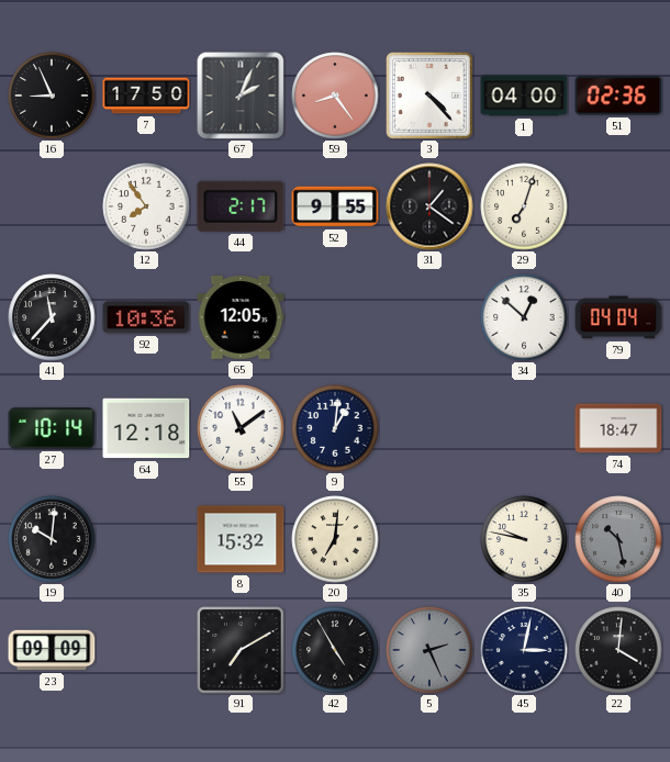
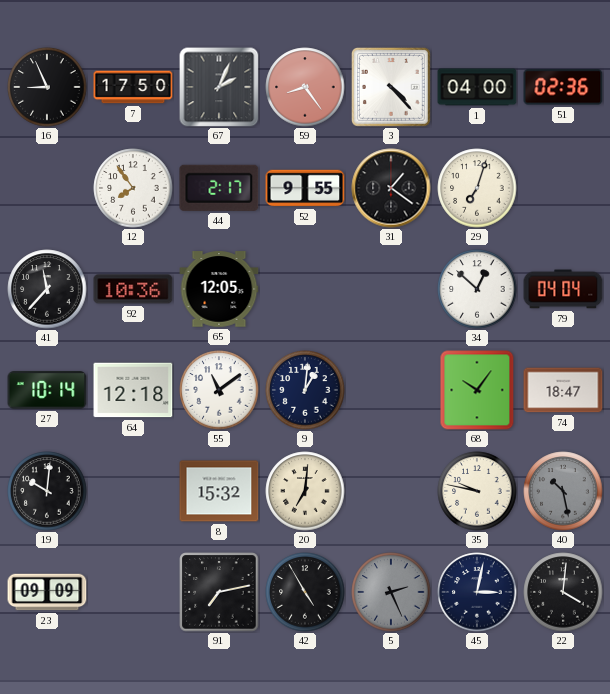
68: none -> 10:06 (477, 390)
91: 7:10 -> 7:13 (219, 592)
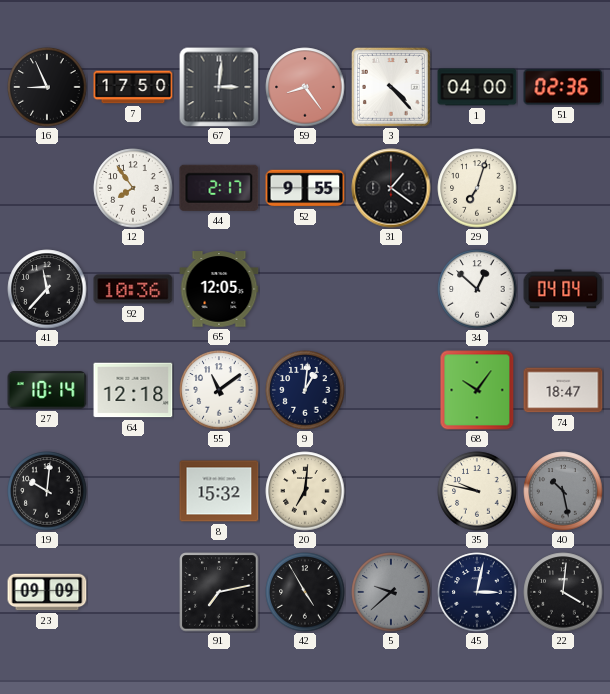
67: 2:04 -> 3:01 (219, 87)
5: 2:26 -> 9:38 (391, 592)
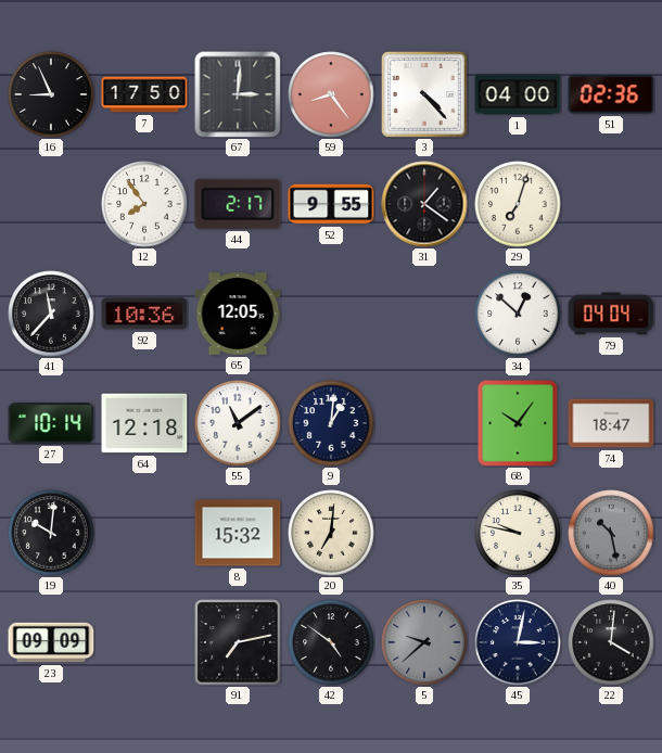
42: 4:55 -> 4:51 (331, 642)
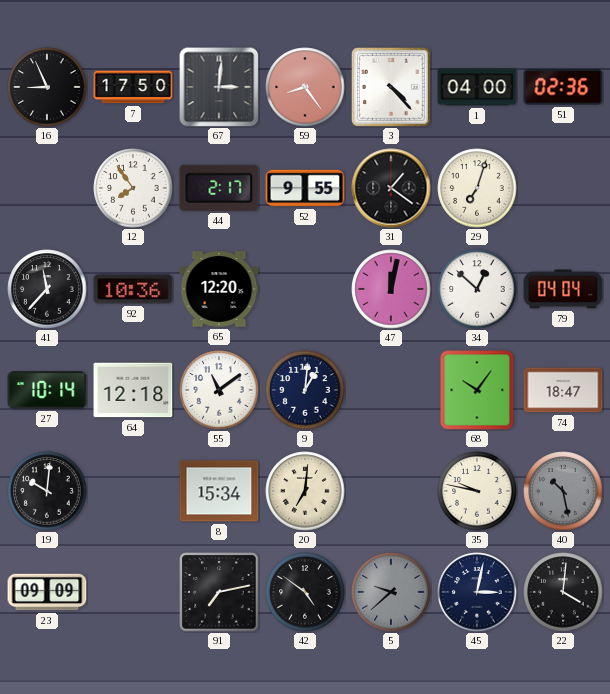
65: 12:05 -> 12:20 (219, 289)
47: none -> 12:02 (391, 289)
8: 15:32 -> 15:34 (219, 491)
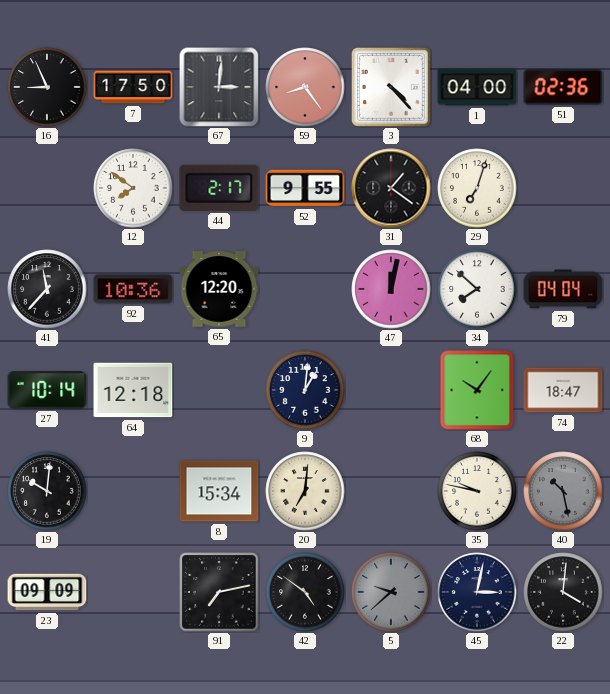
12: 7:54 -> 7:51 (133, 188)
34: 12:52 -> 7:52 (477, 289)
55: 11:09 -> none (219, 390)
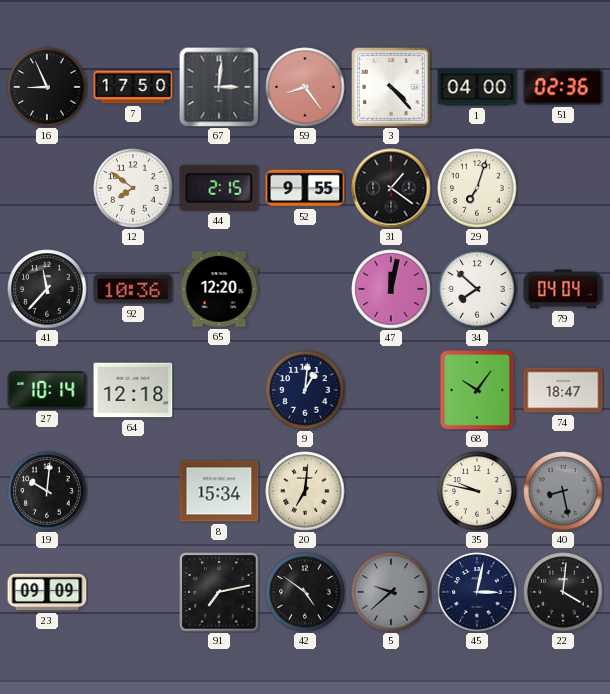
44: 2:17 -> 2:15 (219, 188)
40: 10:28 -> 8:28 (563, 491)
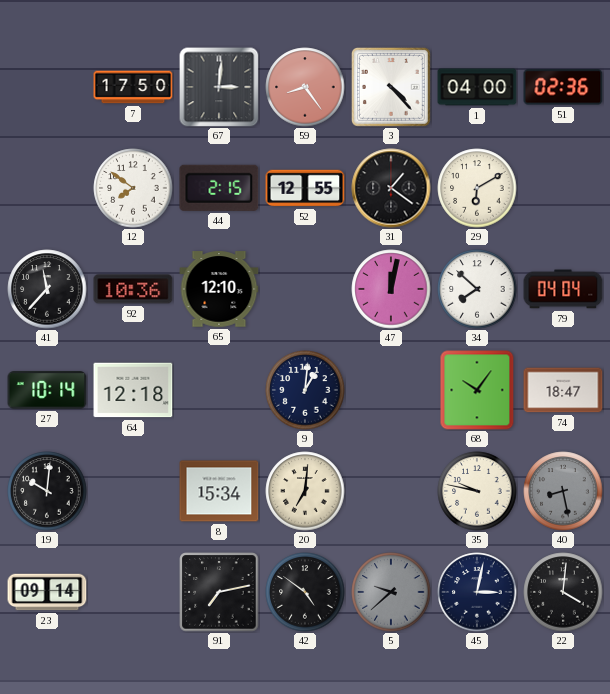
16: 8:56 -> none (47, 87)
52: 9:55 -> 12:55 (305, 188)
29: 7:03 -> 6:10 (477, 188)
65: 12:20 -> 12:10 (219, 289)
23: 09:09 -> 09:14 (47, 592)
